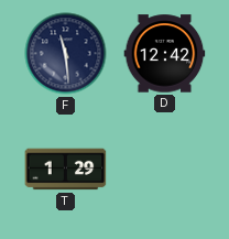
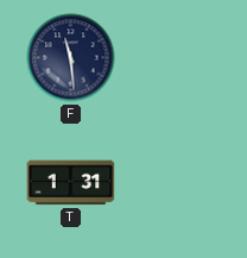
D: 12:42 -> none (165, 54)
T: 1:29 -> 1:31 (71, 183)
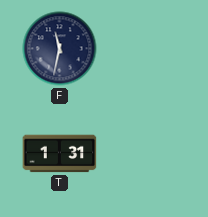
F: 11:29 -> 11:32 (60, 49)
